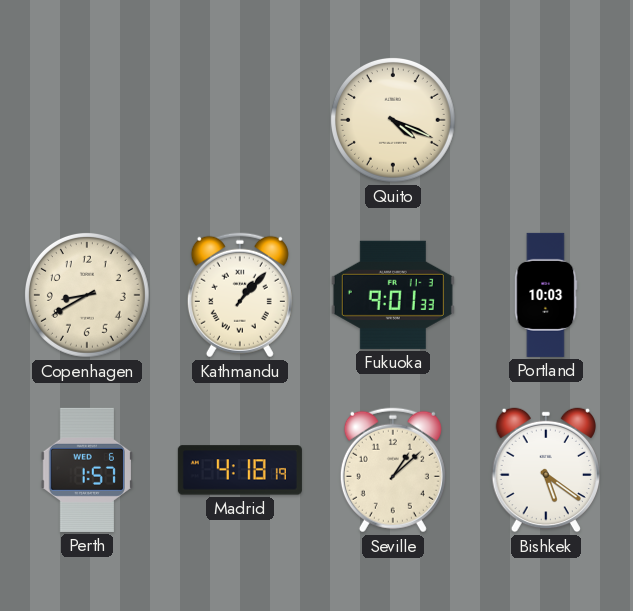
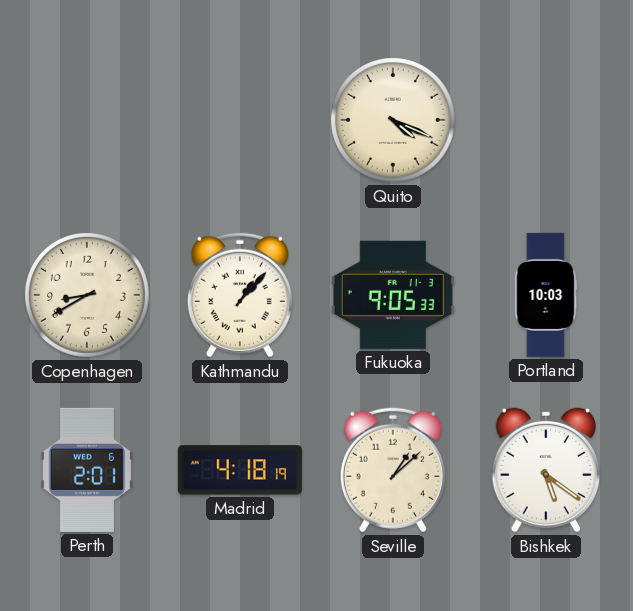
Fukuoka: 9:01 -> 9:05 (393, 295)
Perth: 1:57 -> 2:01 (87, 470)
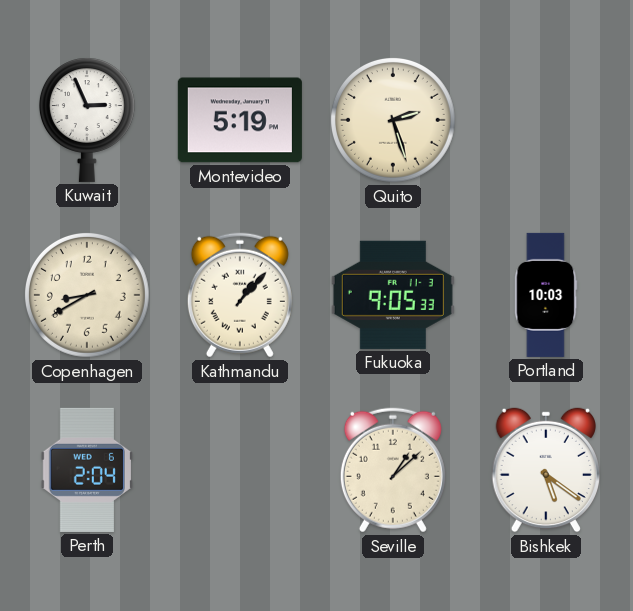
Kuwait: none -> 2:56 (87, 120)
Montevideo: none -> 5:19 (240, 120)
Quito: 4:19 -> 2:27 (393, 120)
Perth: 2:01 -> 2:04 (87, 470)
Madrid: 4:18 -> none (240, 470)
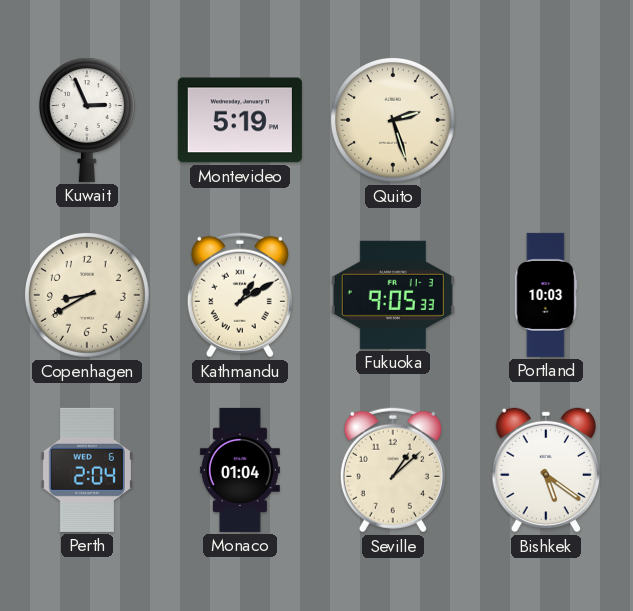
Kathmandu: 1:07 -> 1:10 (240, 295)
Monaco: none -> 01:04 (240, 470)
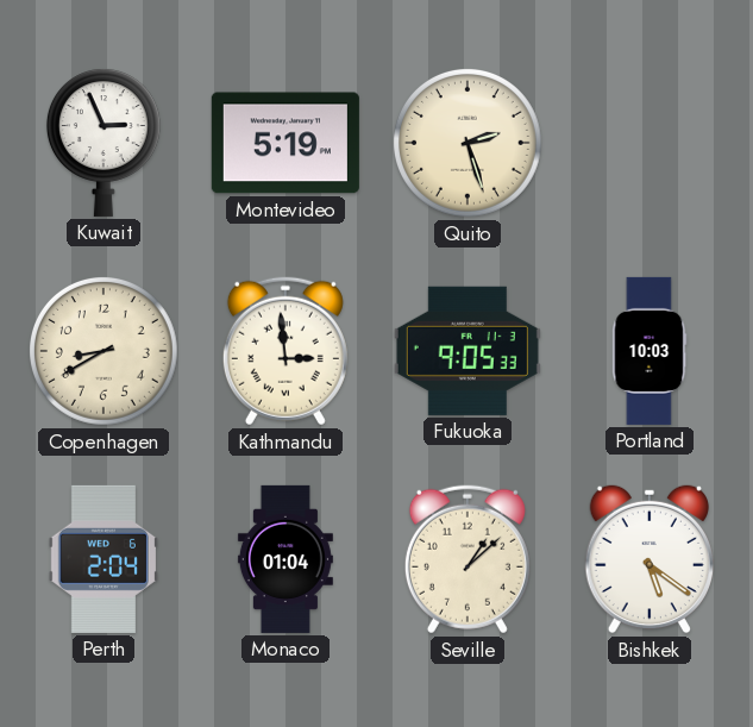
Kathmandu: 1:10 -> 2:59 (285, 351)
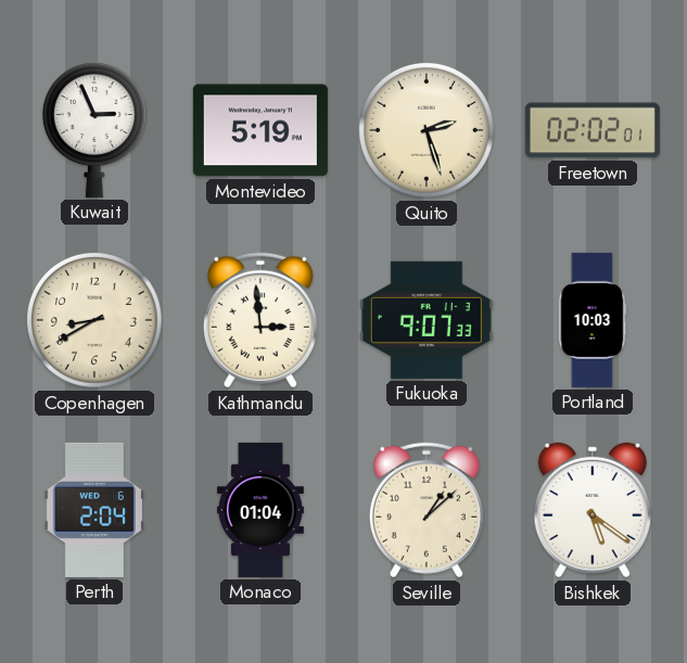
Freetown: none -> 02:02 (593, 130)
Fukuoka: 9:05 -> 9:07 (427, 320)
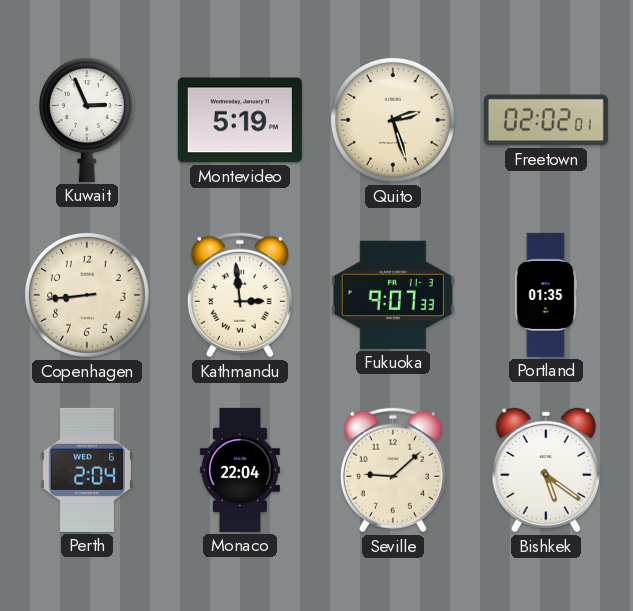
Copenhagen: 8:40 -> 8:44 (87, 295)
Portland: 10:03 -> 01:35 (546, 295)
Monaco: 01:04 -> 22:04 (240, 470)
Seville: 1:08 -> 9:08 (393, 470)
